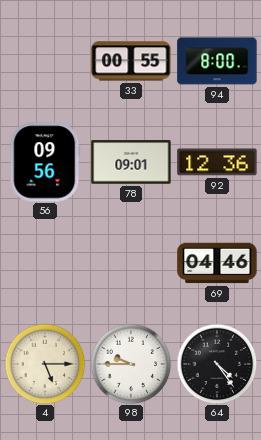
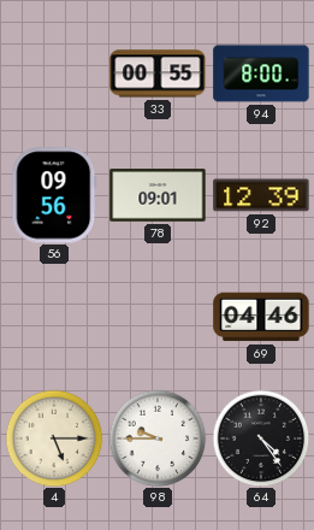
92: 12:36 -> 12:39 (261, 195)
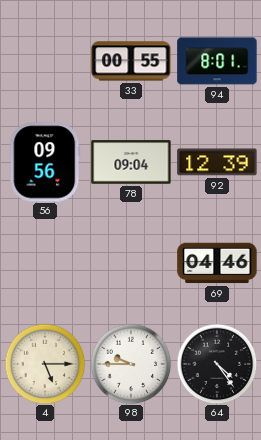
94: 8:00 -> 8:01 (217, 61)
78: 09:01 -> 09:04 (131, 162)
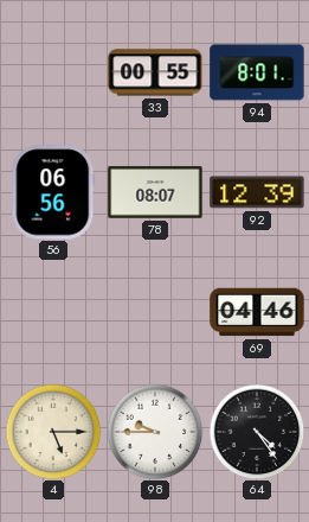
56: 09:56 -> 06:56 (53, 192)
78: 09:04 -> 08:07 (155, 192)
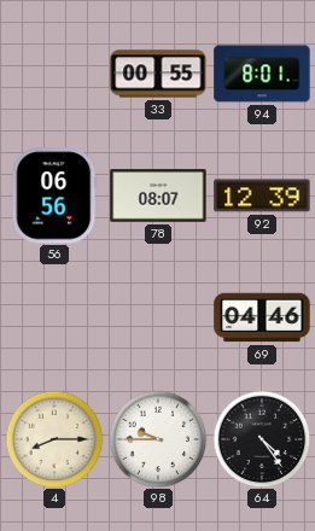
4: 5:15 -> 8:15 (54, 439)
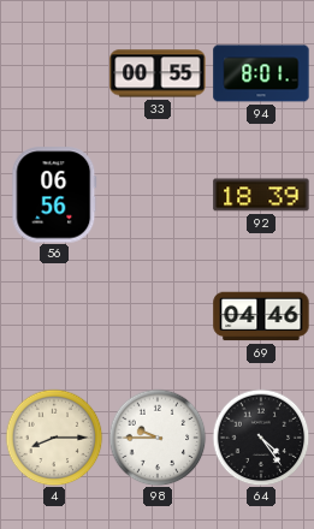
78: 08:07 -> none (158, 196)
92: 12:39 -> 18:39 (261, 195)
